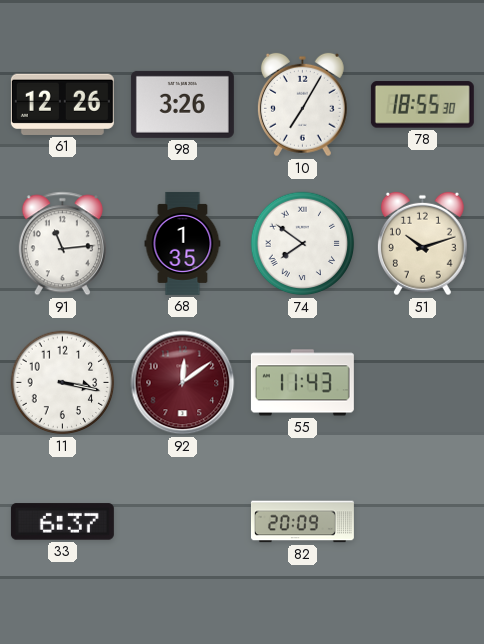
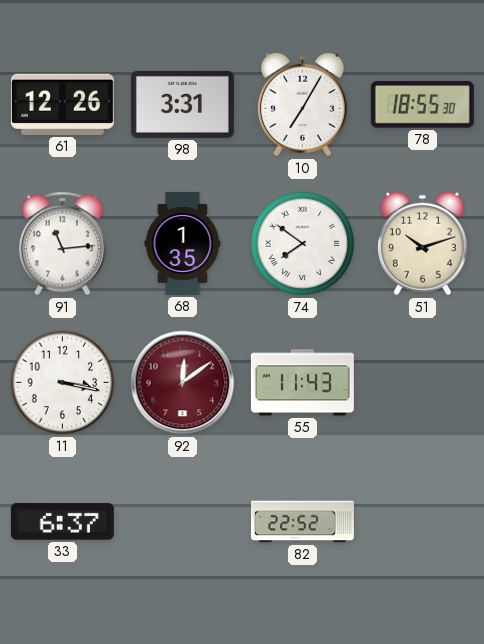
98: 3:26 -> 3:31 (182, 104)
82: 20:09 -> 22:52 (302, 522)
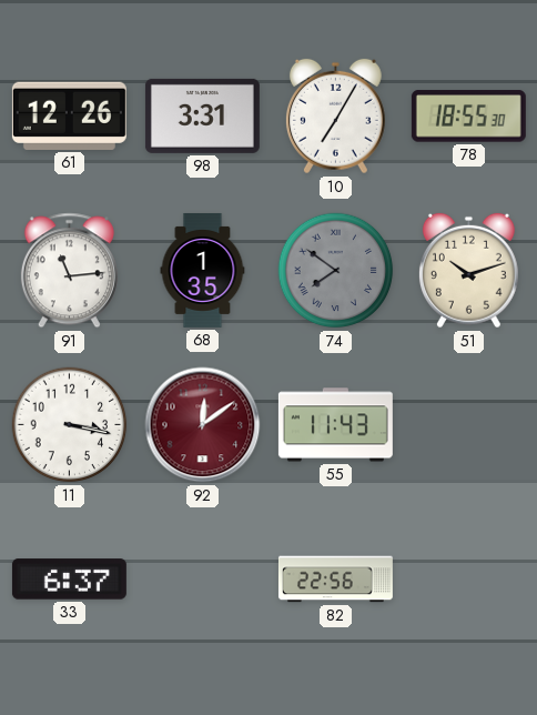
74 dial: white -> grey (336, 271)
82: 22:52 -> 22:56 (335, 580)
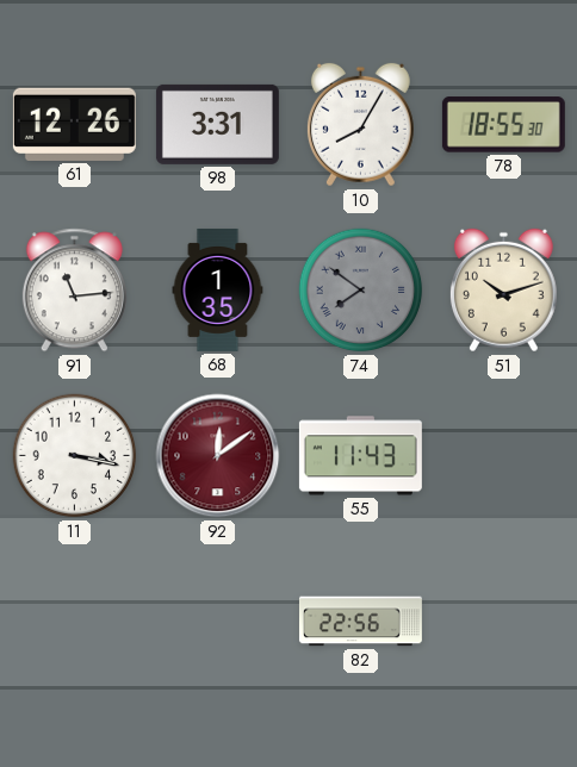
10: 7:05 -> 8:05 (360, 125)
33: 6:37 -> none (69, 580)
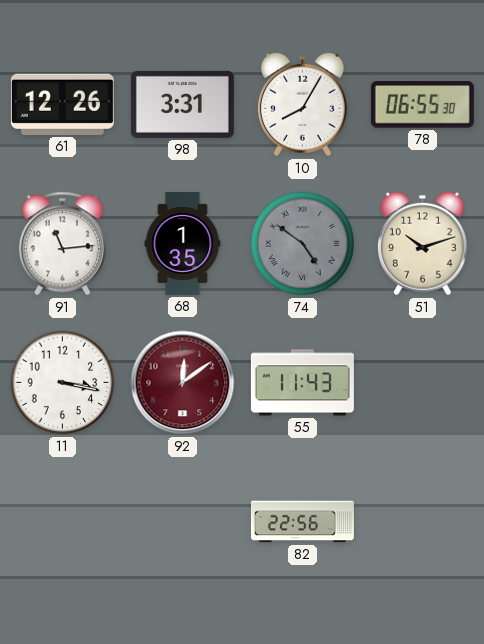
78: 18:55 -> 06:55 (422, 105)
74: 7:51 -> 4:51 (303, 244)
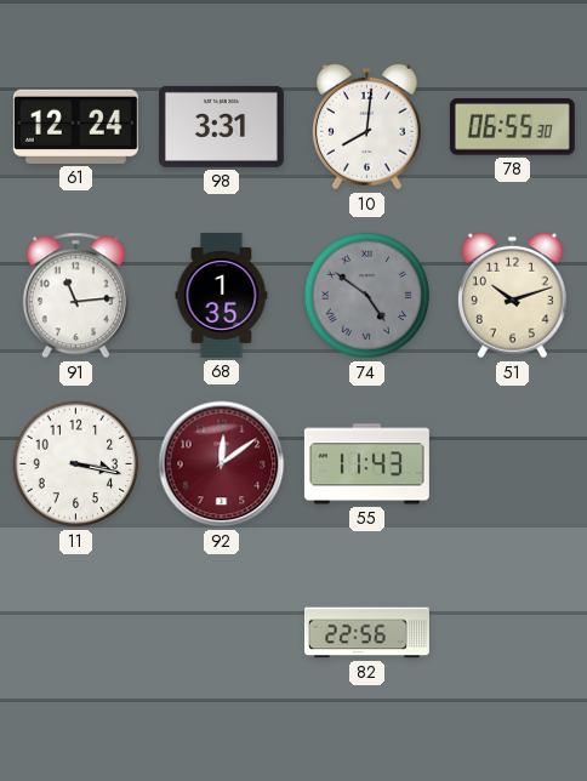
61: 12:26 -> 12:24 (75, 126)
10: 8:05 -> 8:01 (366, 127)
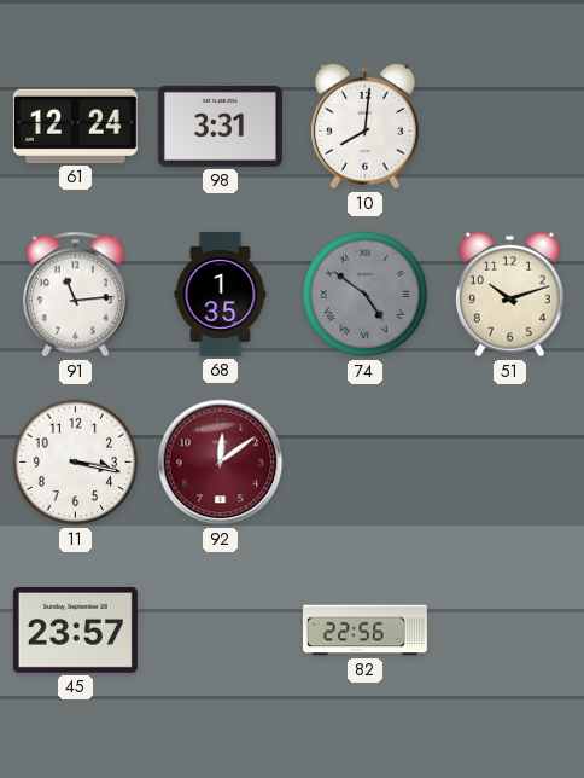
78: 06:55 -> none (512, 127)
55: 11:43 -> none (366, 464)
45: none -> 23:57 (75, 629)
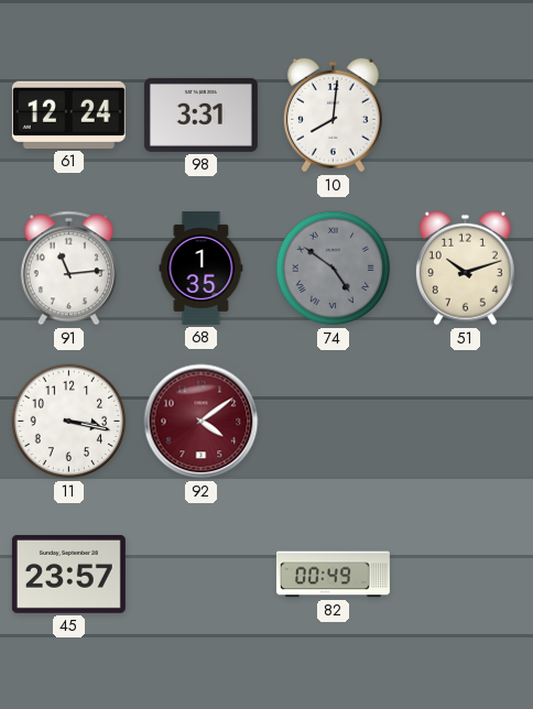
92: 12:09 -> 4:09 (202, 422)
82: 22:56 -> 00:49 (333, 575)
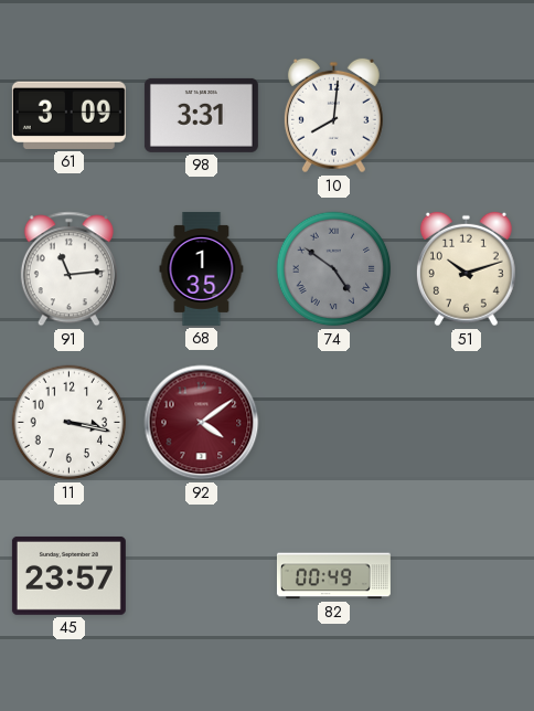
61: 12:24 -> 3:09 (68, 115)
